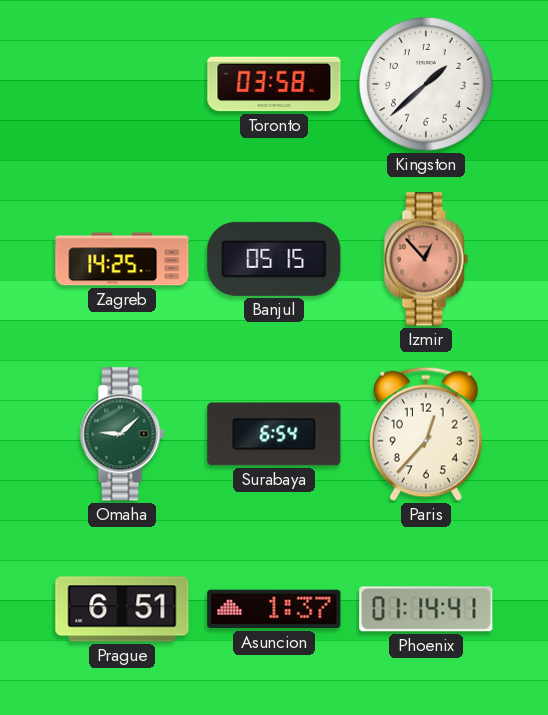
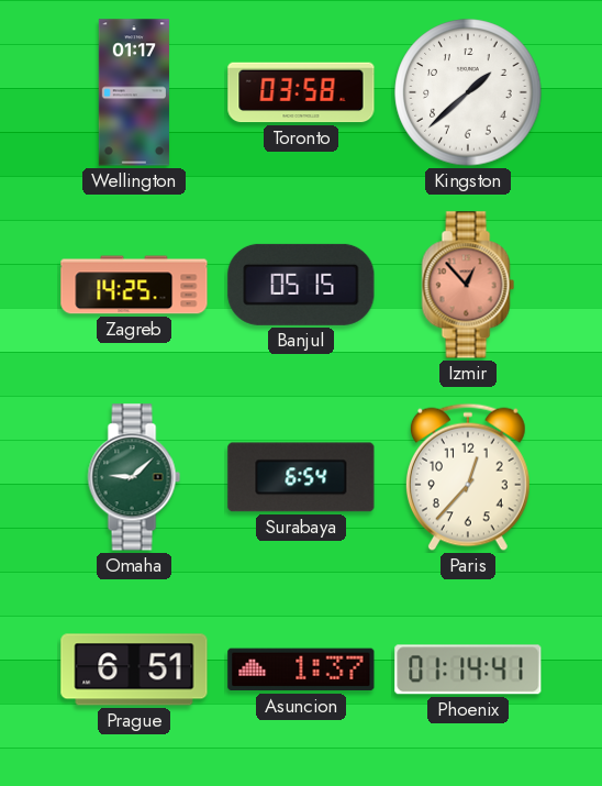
Wellington: none -> 01:17 (134, 92)
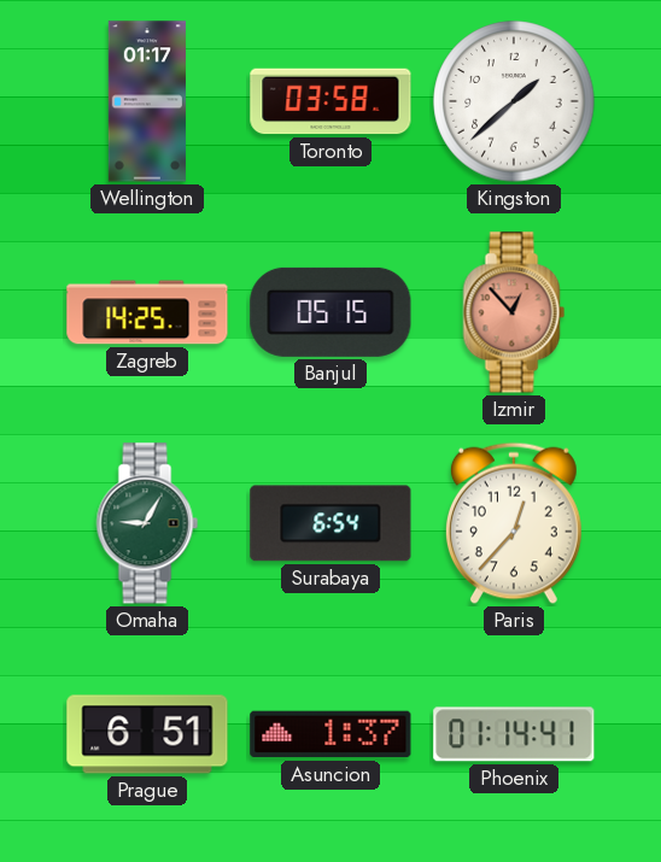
Omaha: 9:08 -> 9:05 (147, 523)
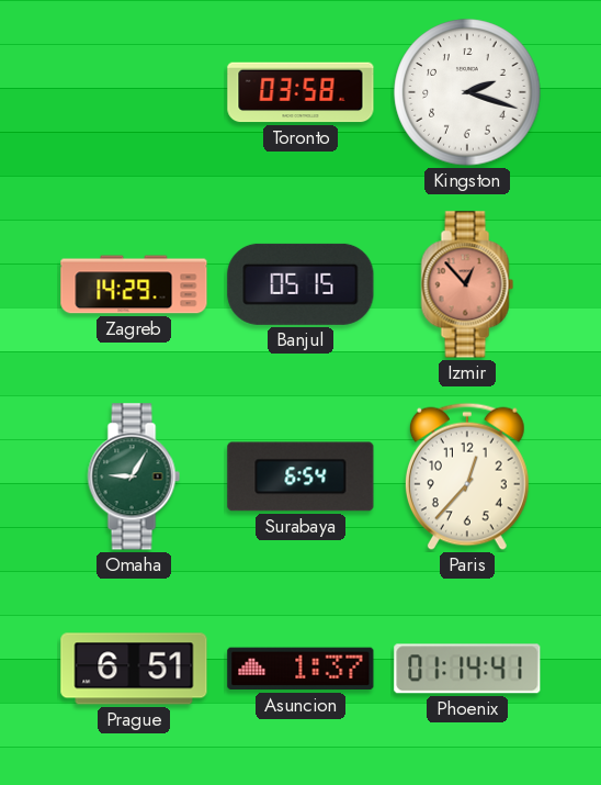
Wellington: 01:17 -> none (147, 101)
Kingston: 1:38 -> 2:18 (467, 92)
Zagreb: 14:25 -> 14:29 (134, 284)
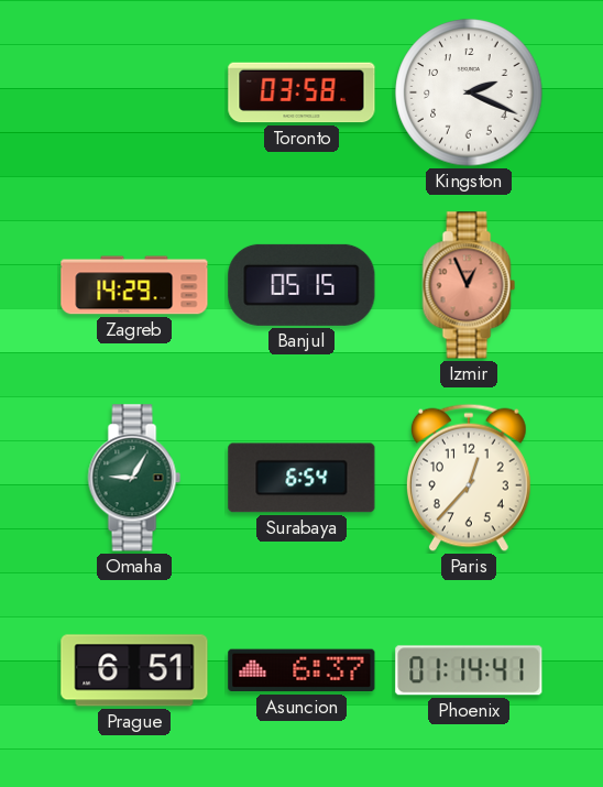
Kingston: 2:18 -> 2:19 (469, 92)
Izmir: 12:53 -> 12:56 (469, 285)
Asuncion: 1:37 -> 6:37 (301, 670)
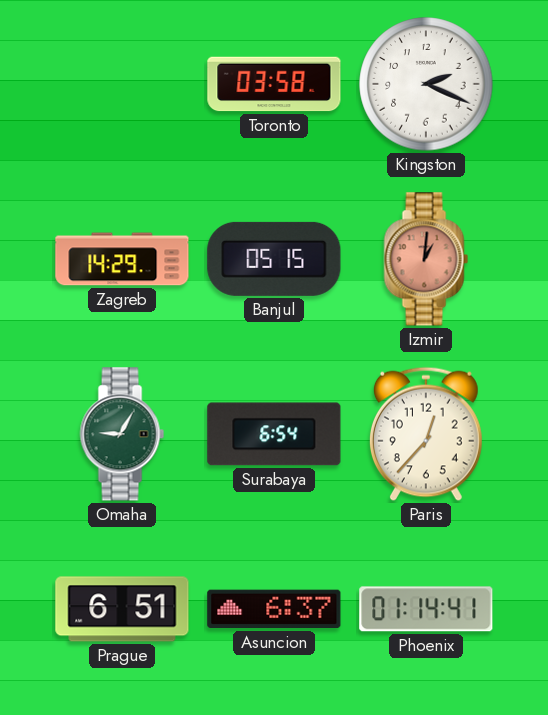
Izmir: 12:56 -> 1:01 (426, 259)
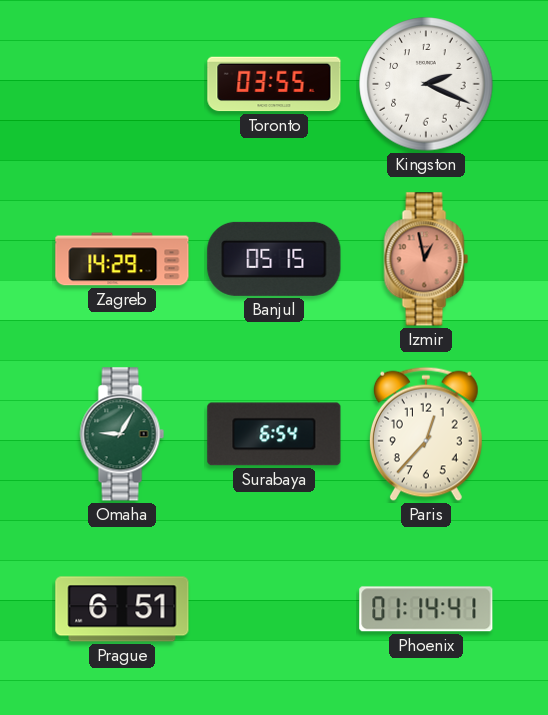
Toronto: 03:58 -> 03:55 (274, 84)
Izmir: 1:01 -> 12:58 (426, 259)
Asuncion: 6:37 -> none (274, 609)
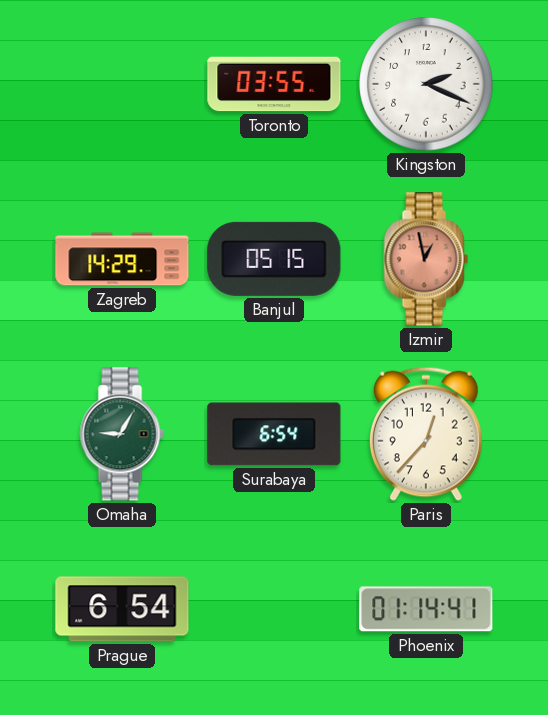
Prague: 6:51 -> 6:54 (122, 609)
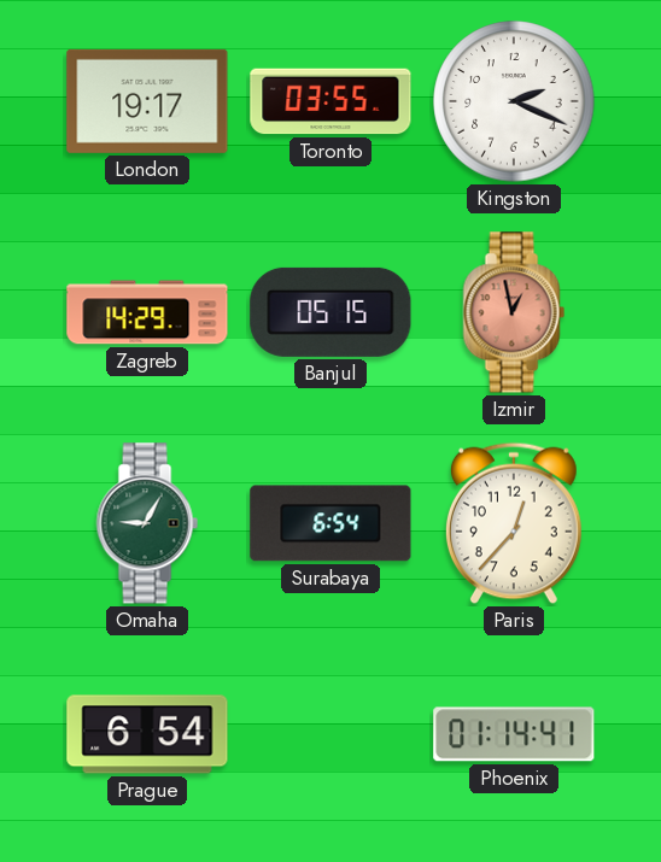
London: none -> 19:17 (147, 101)
